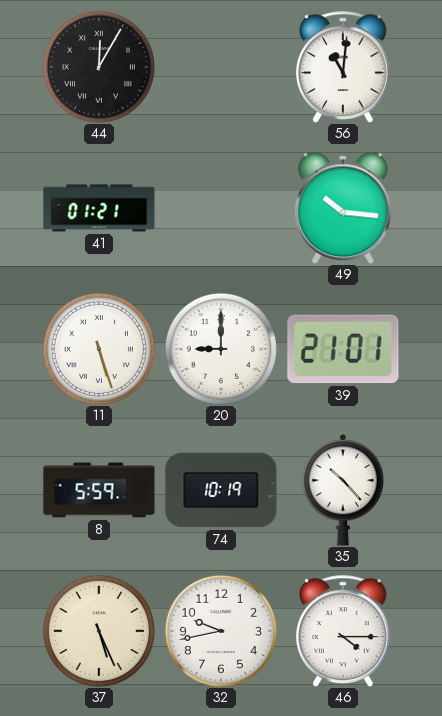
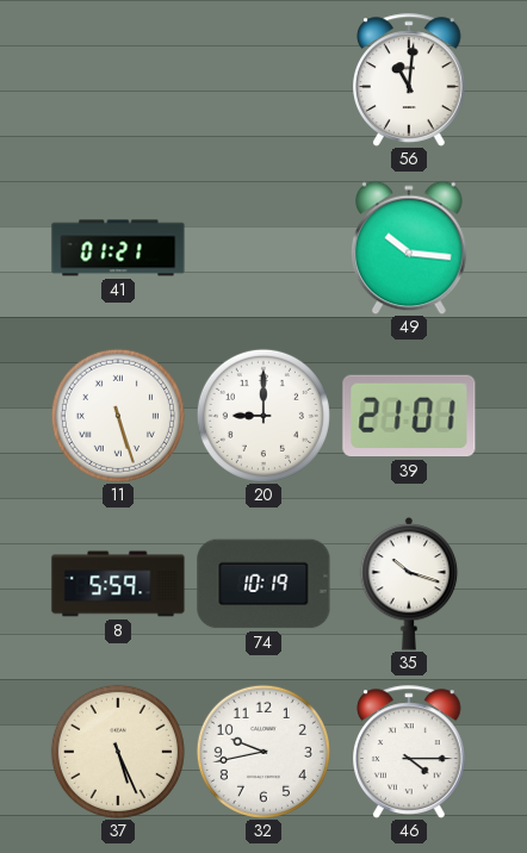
44: 12:05 -> none (99, 67)
35: 10:23 -> 10:18 (409, 584)
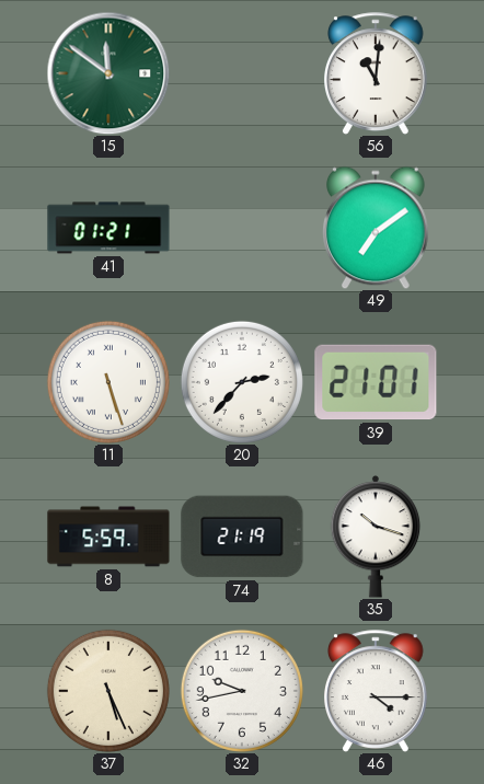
15: none -> 11:51 (108, 73)
49: 10:16 -> 7:09 (377, 228)
20: 9:00 -> 2:37 (242, 382)
74: 10:19 -> 21:19 (242, 537)
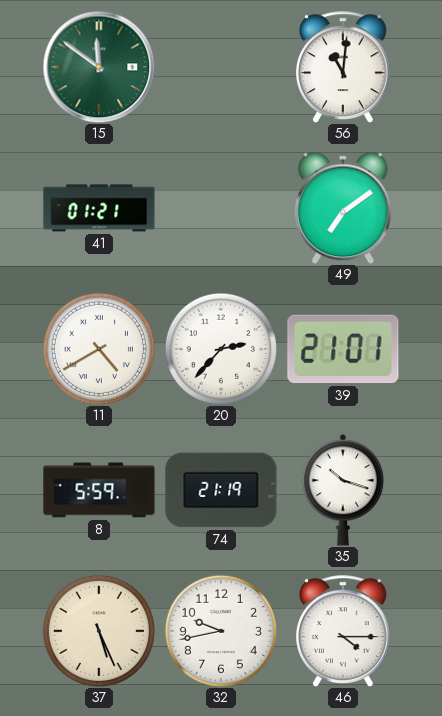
11: 5:27 -> 4:40 (99, 349)
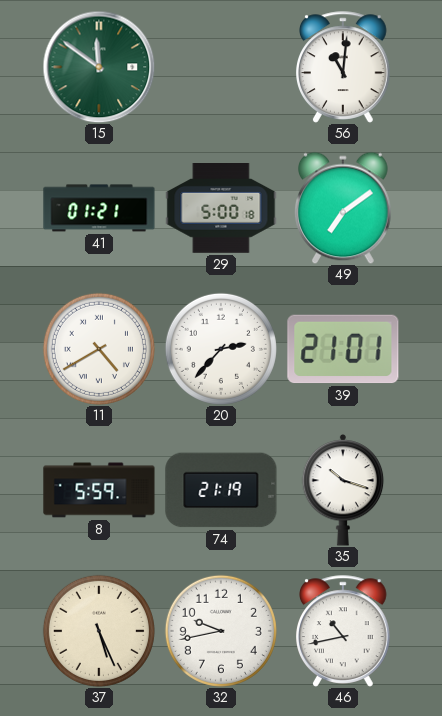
29: none -> 5:00 (221, 209)
46: 4:15 -> 10:43 (344, 631)
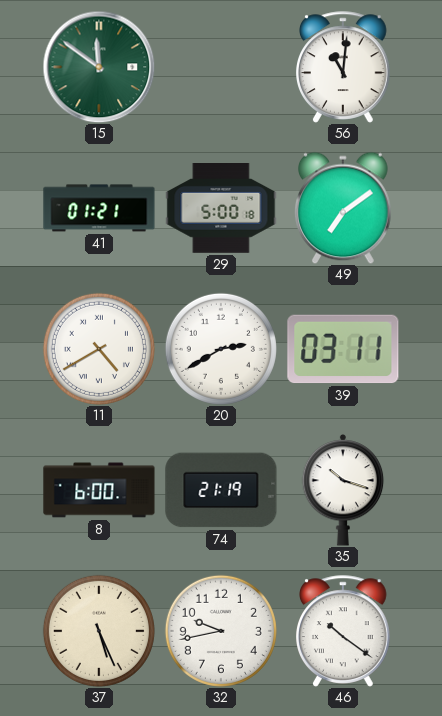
20: 2:37 -> 2:40 (221, 349)
39: 21:01 -> 03:11 (343, 349)
8: 5:59 -> 6:00 (99, 490)
46: 10:43 -> 10:21 (344, 631)
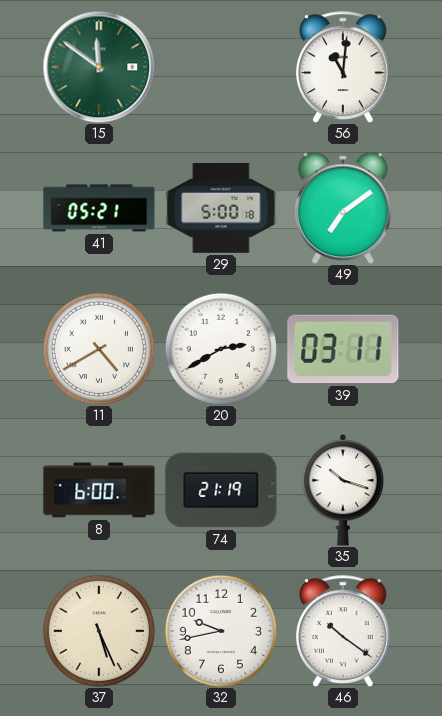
41: 01:21 -> 05:21 (99, 208)
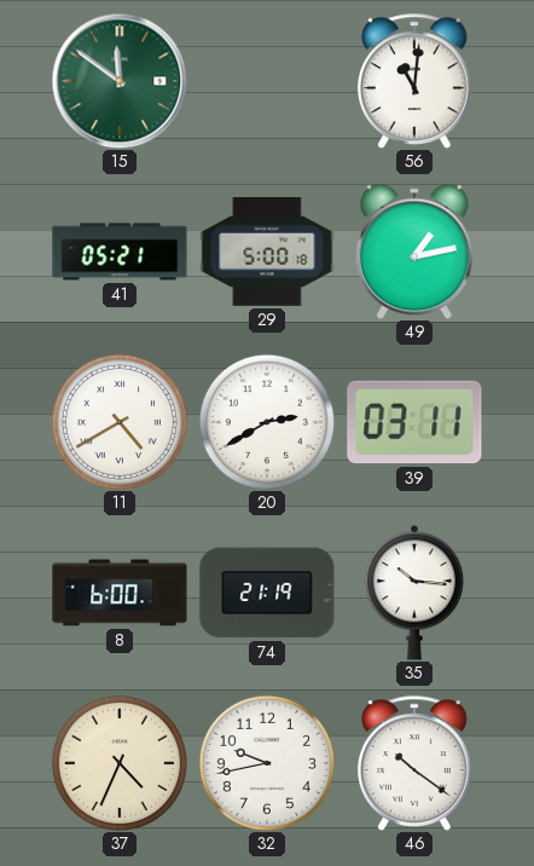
49: 7:09 -> 1:13 (416, 252)
35: 10:18 -> 10:16 (414, 593)
37: 5:26 -> 4:34 (120, 763)
